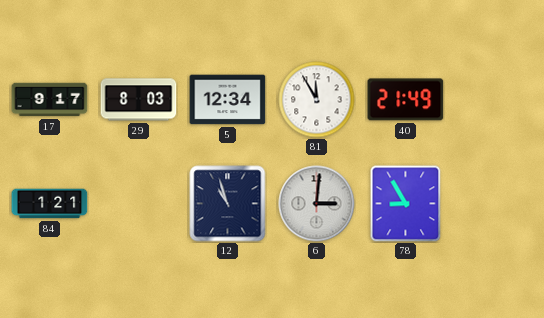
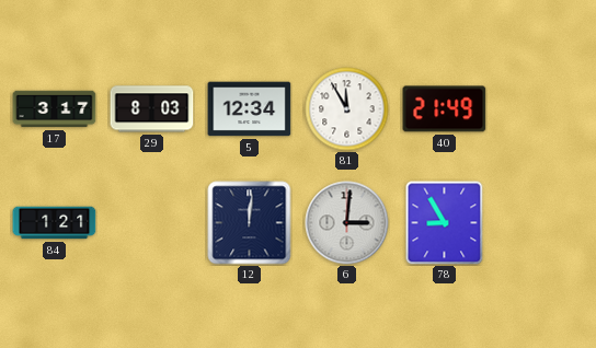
17: 9:17 -> 3:17 (55, 109)
12: 10:57 -> 12:01 (250, 223)
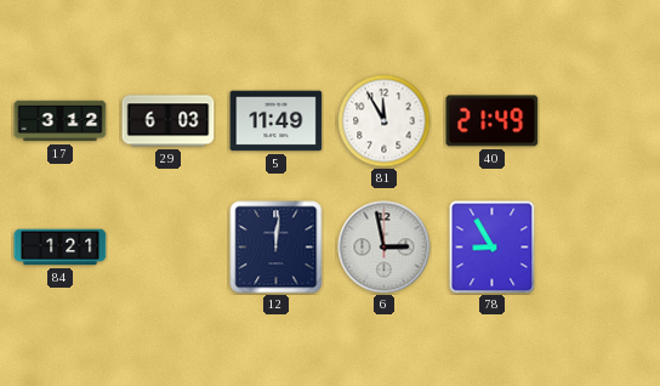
17: 3:17 -> 3:12 (61, 121)
29: 8:03 -> 6:03 (169, 121)
5: 12:34 -> 11:49 (277, 121)
6: 3:01 -> 2:58 (385, 248)
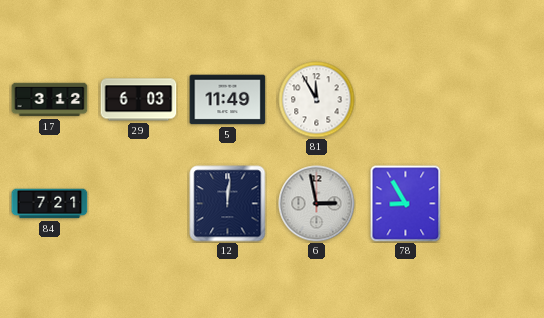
40: 21:49 -> none (493, 121)
84: 1:21 -> 7:21 (50, 204)
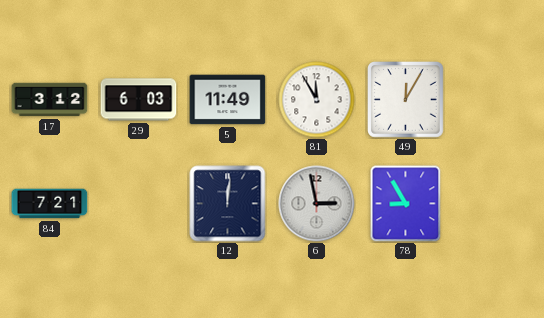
49: none -> 12:05 (406, 100)
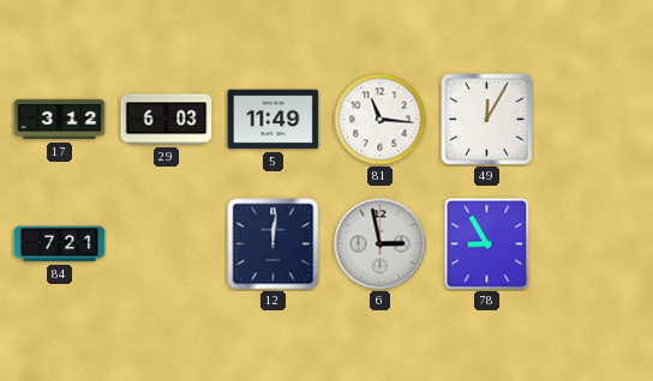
81: 11:55 -> 11:16 (381, 120)
